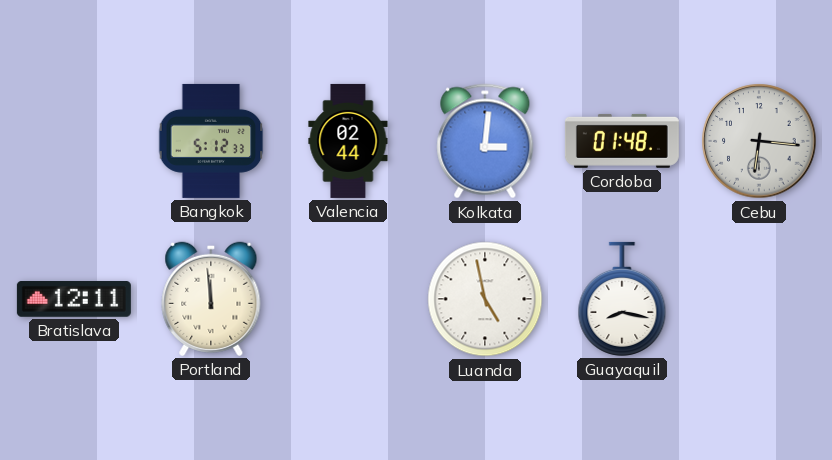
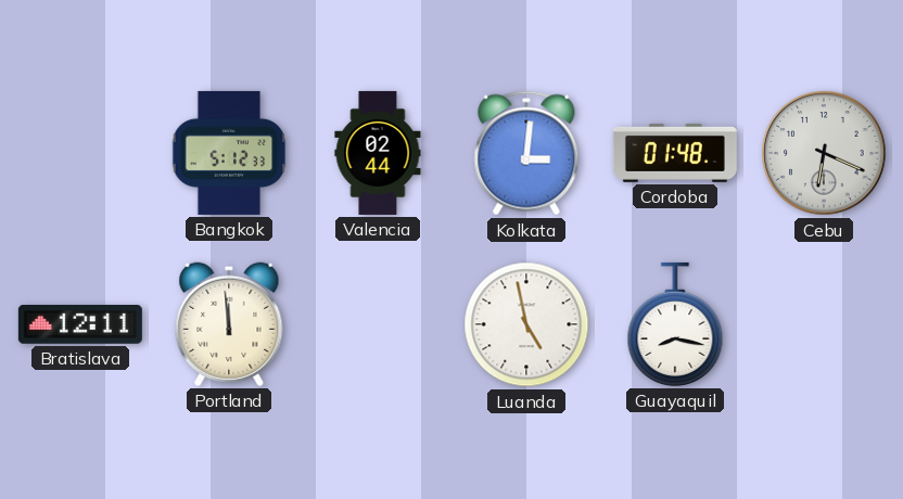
Cebu: 6:16 -> 6:19 (824, 153)
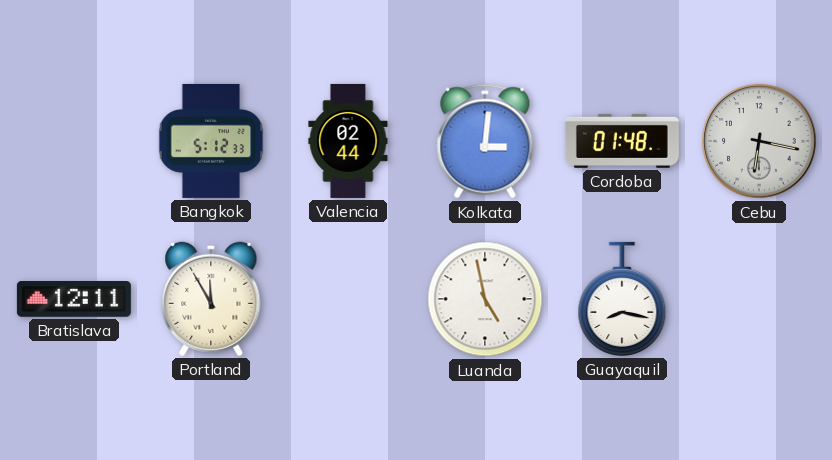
Cebu: 6:19 -> 6:17 (759, 141)
Portland: 11:59 -> 11:55 (211, 299)
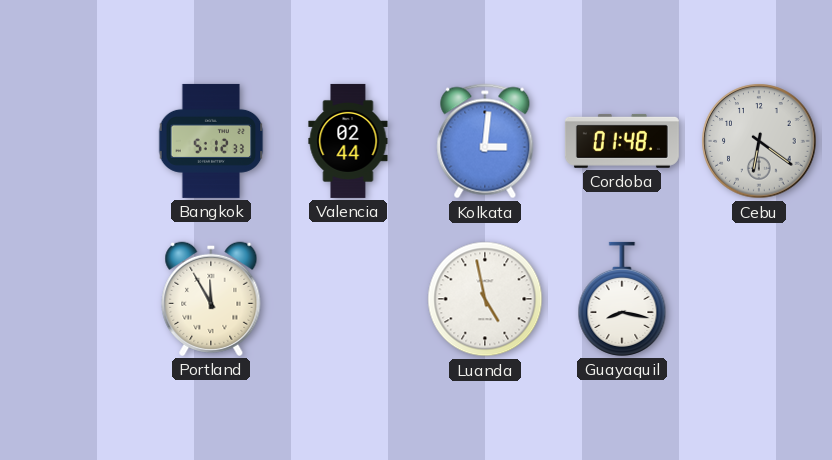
Cebu: 6:17 -> 6:21 (759, 141)
Bratislava: 12:11 -> none (74, 300)
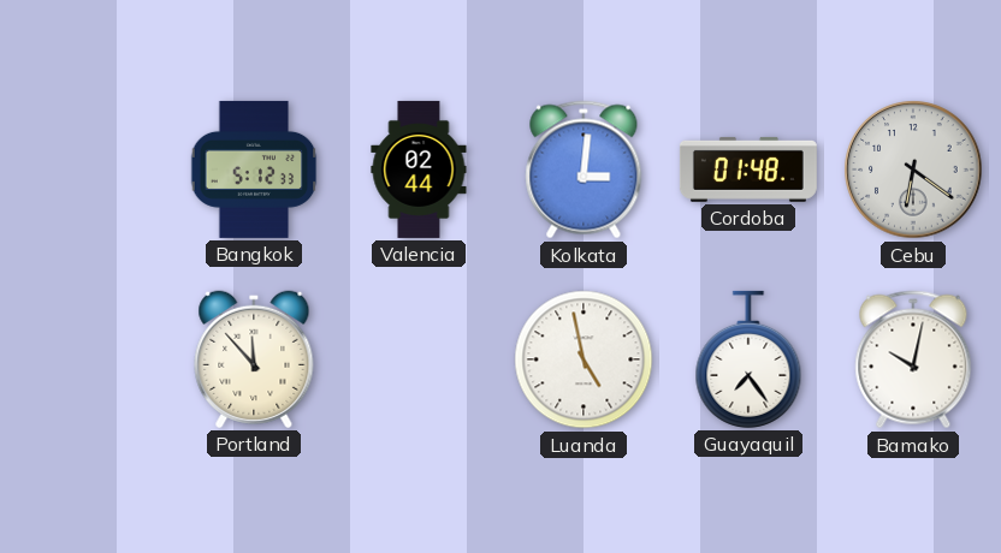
Portland: 11:55 -> 11:53 (254, 359)
Guayaquil: 8:17 -> 7:24 (748, 359)
Bamako: none -> 10:02 (913, 359)
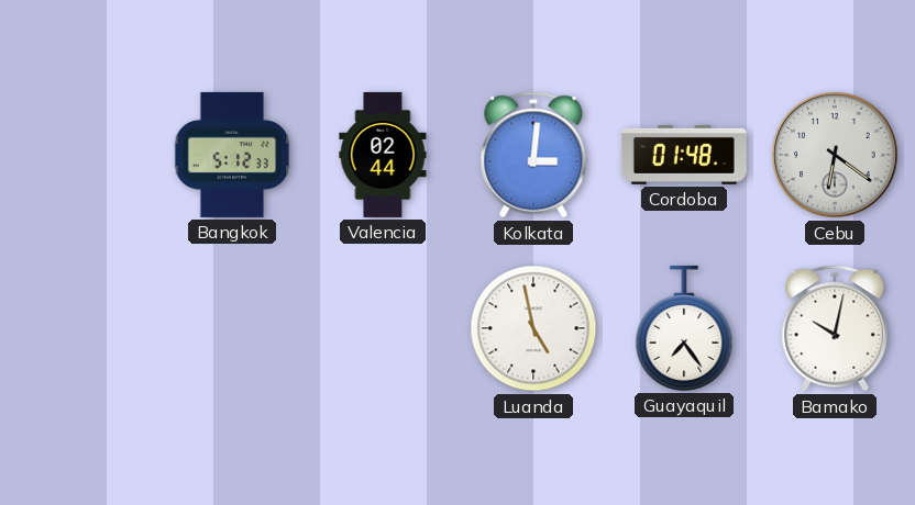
Portland: 11:53 -> none (254, 359)
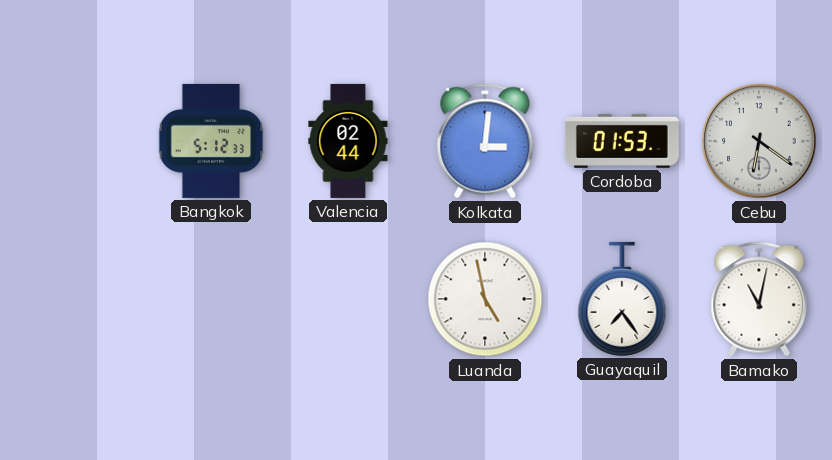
Cordoba: 01:48 -> 01:53 (622, 141)
Bamako: 10:02 -> 11:02 (759, 299)
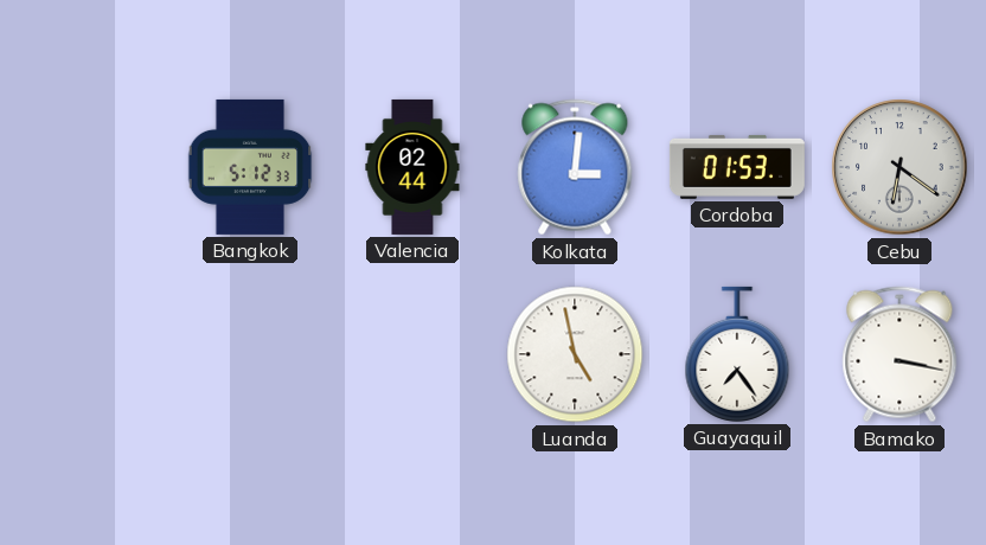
Bamako: 11:02 -> 3:17 (899, 354)
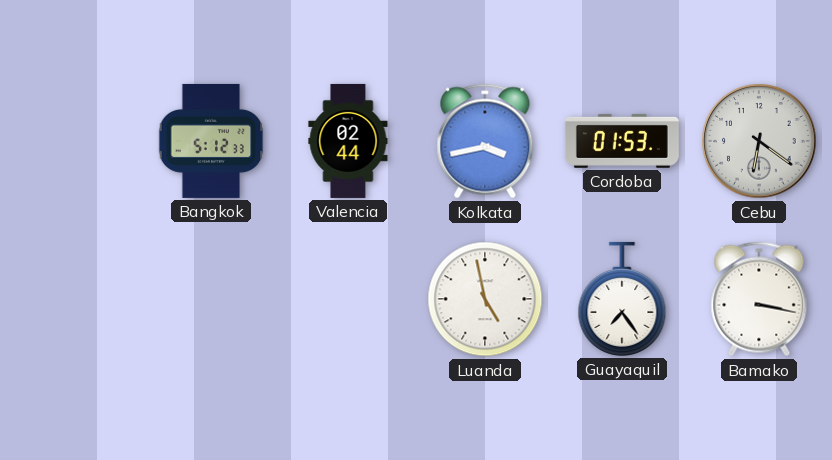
Kolkata: 3:01 -> 3:43 (485, 141)
